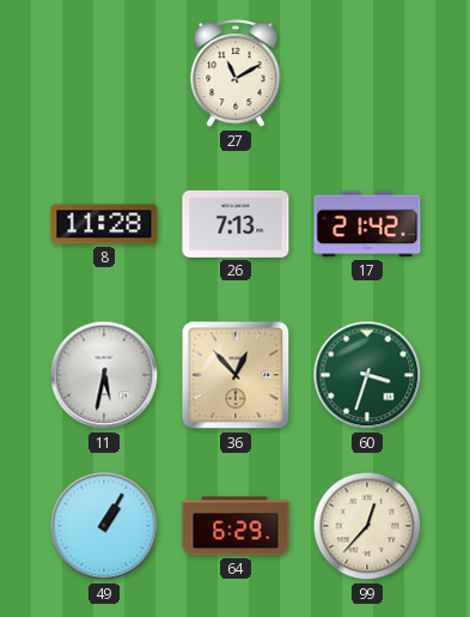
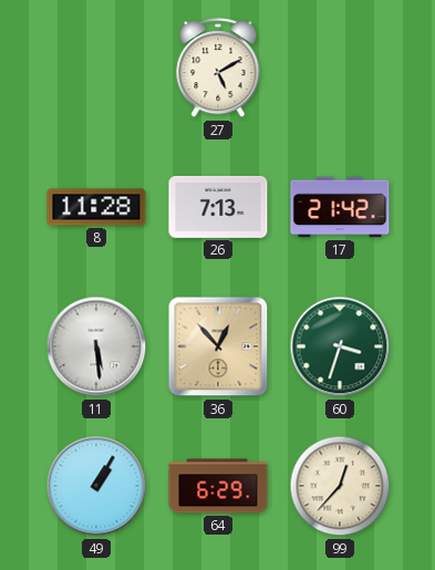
27: 11:10 -> 5:10 (218, 69)
11: 5:32 -> 5:29 (96, 346)
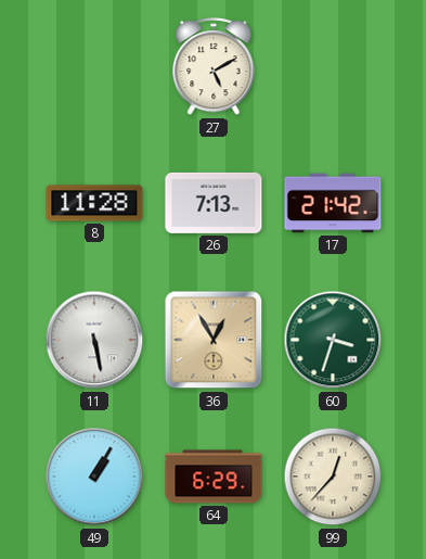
11: 5:29 -> 5:28 (94, 340)
36: 12:53 -> 12:55 (214, 340)
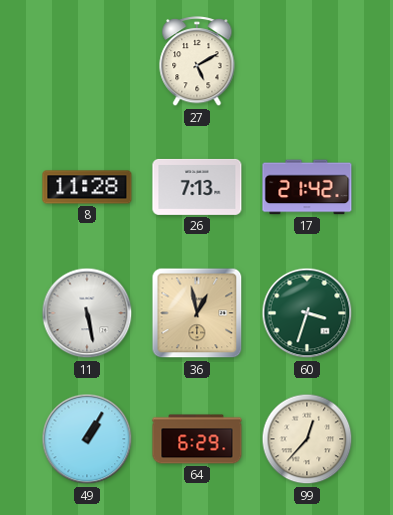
36: 12:55 -> 12:58 (197, 313)
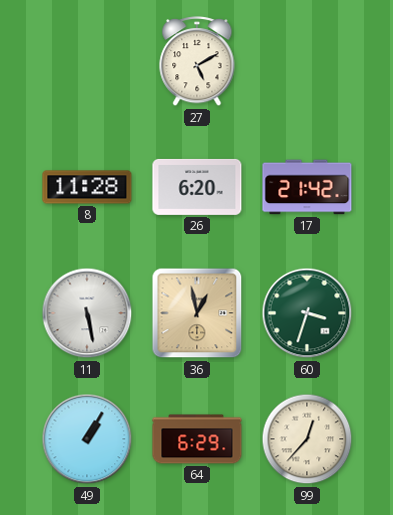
26: 7:13 -> 6:20 (197, 187)
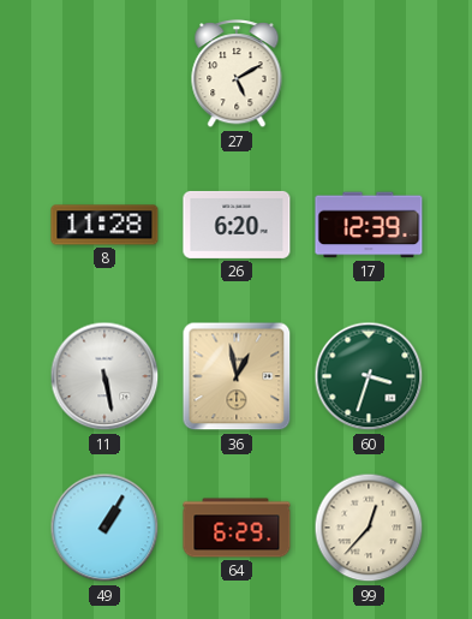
17: 21:42 -> 12:39 (369, 225)
